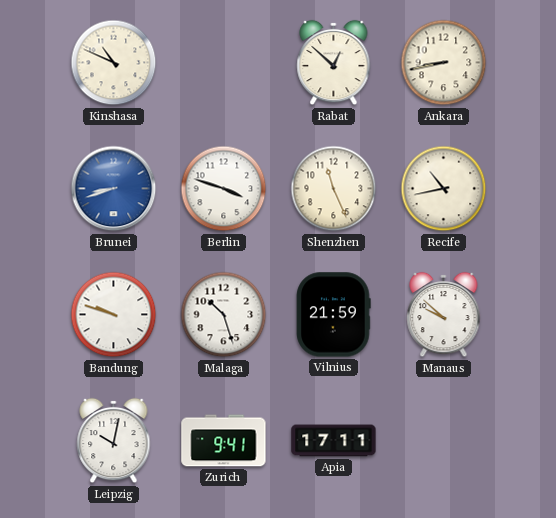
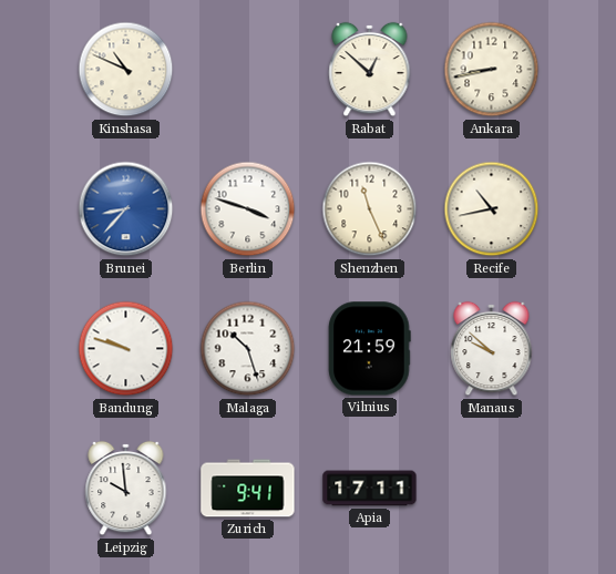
Brunei: 8:42 -> 8:37 (126, 209)
Leipzig: 10:02 -> 9:59 (126, 489)
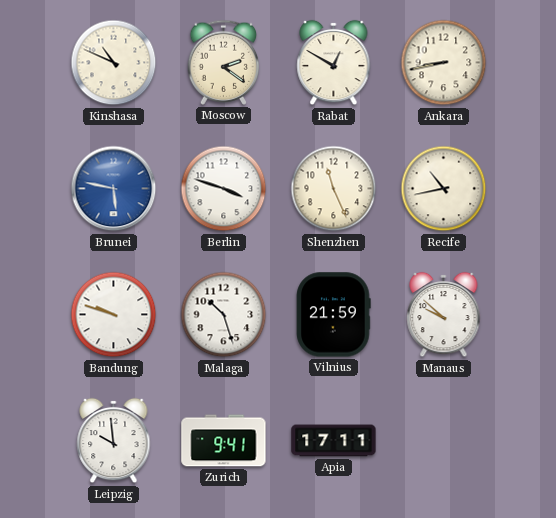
Moscow: none -> 2:21 (224, 62)
Rabat: 12:52 -> 12:50 (334, 63)
Brunei: 8:37 -> 5:47 (114, 189)
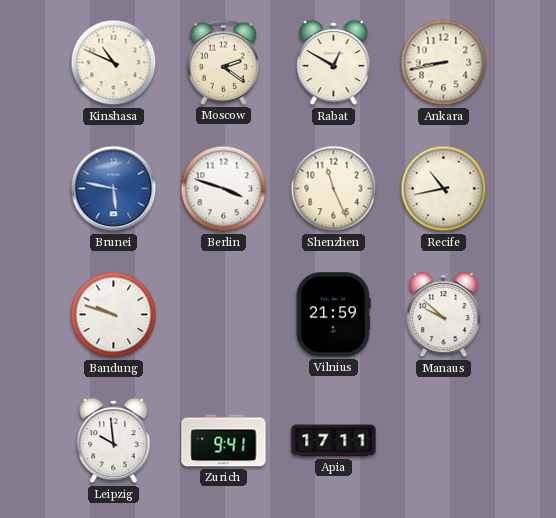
Malaga: 10:27 -> none (224, 315)
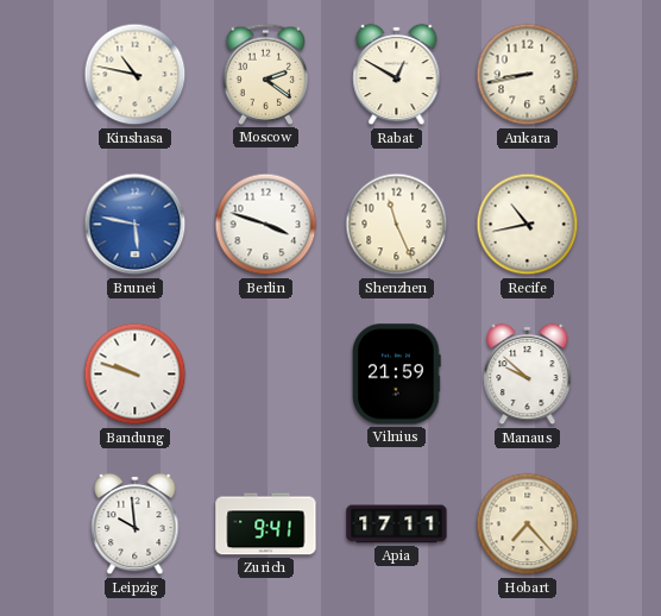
Kinshasa: 10:49 -> 10:47 (136, 75)
Hobart: none -> 7:23 (528, 524)
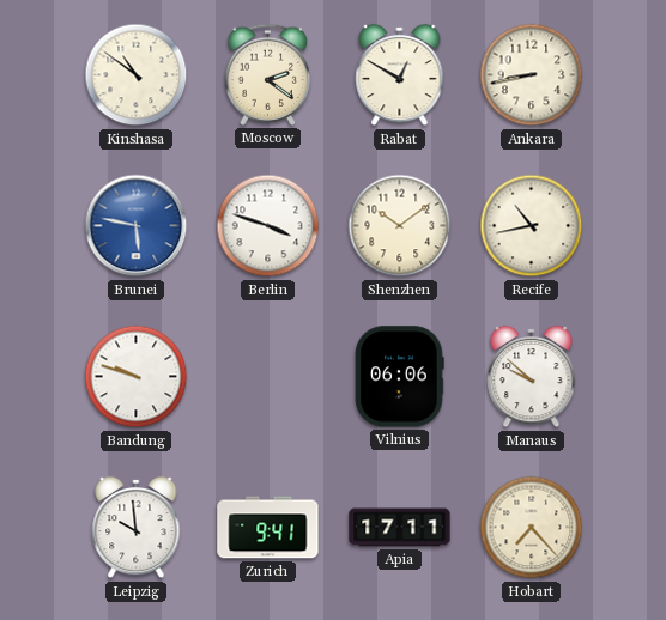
Kinshasa: 10:47 -> 10:51 (137, 75)
Shenzhen: 11:26 -> 10:09 (400, 226)
Vilnius: 21:59 -> 06:06 (400, 377)
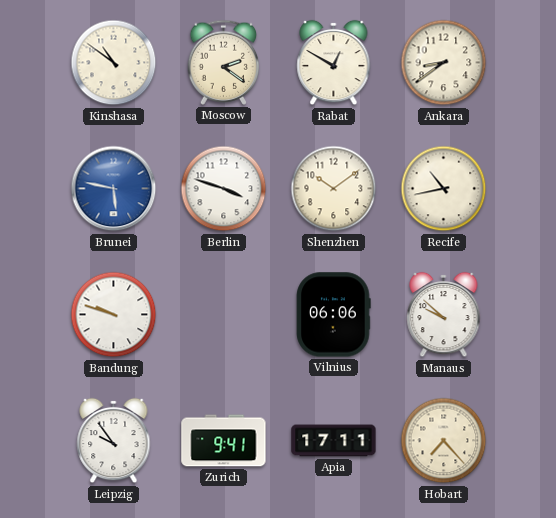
Ankara: 8:43 -> 8:39 (444, 63)
Leipzig: 9:59 -> 9:54 (114, 441)
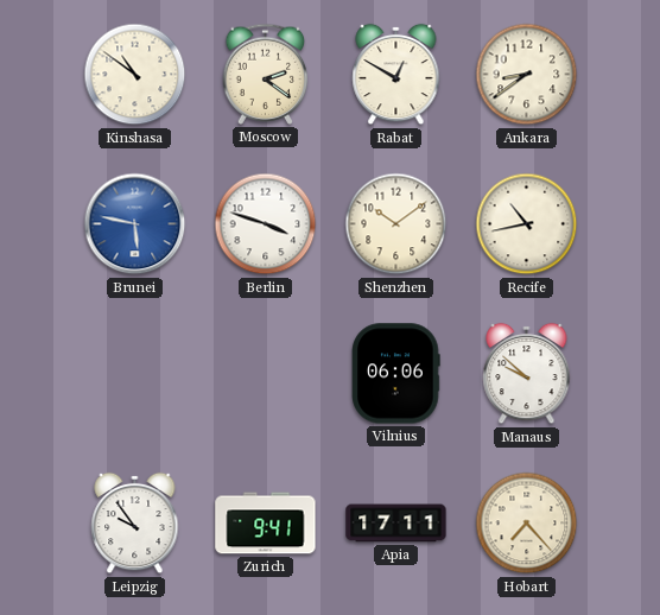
Bandung: 9:48 -> none (114, 315)
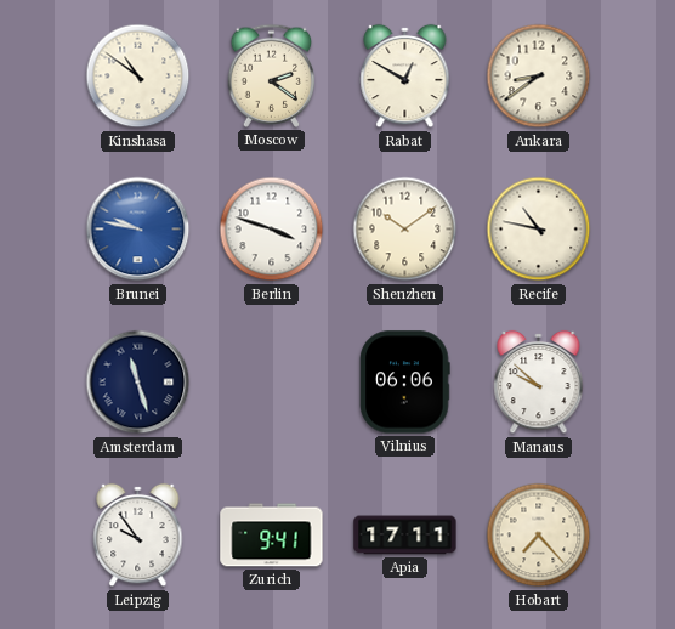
Brunei: 5:47 -> 9:47 (138, 229)
Recife: 10:43 -> 10:47 (539, 229)
Amsterdam: none -> 11:27 (138, 382)
